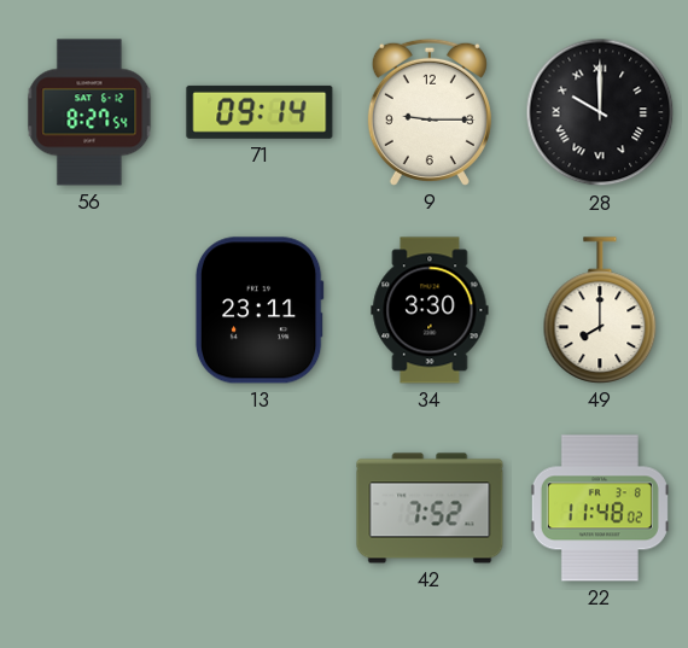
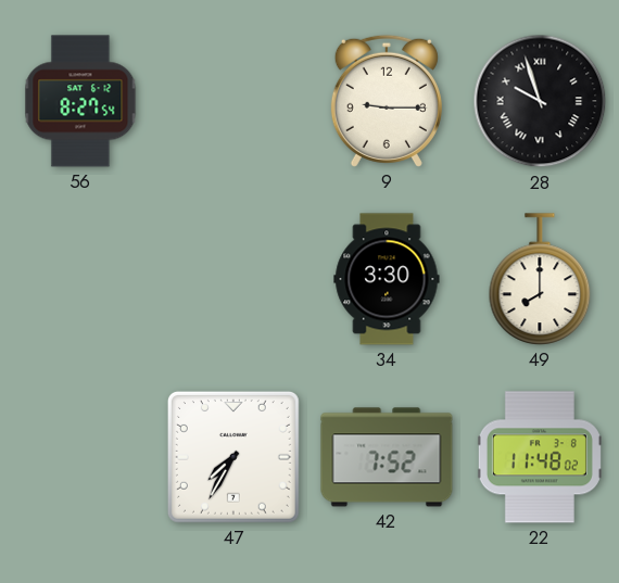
71: 09:14 -> none (260, 112)
28: 10:00 -> 9:57 (540, 101)
13: 23:11 -> none (260, 310)
47: none -> 7:35 (233, 457)
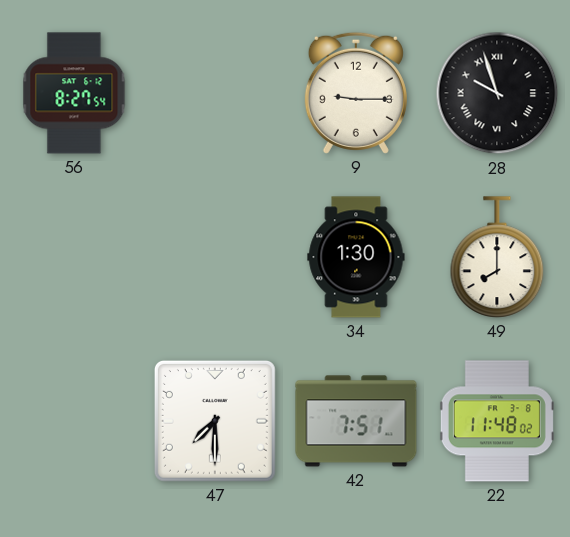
34: 3:30 -> 1:30 (356, 257)
47: 7:35 -> 7:30 (215, 421)
42: 7:52 -> 7:51 (356, 421)
